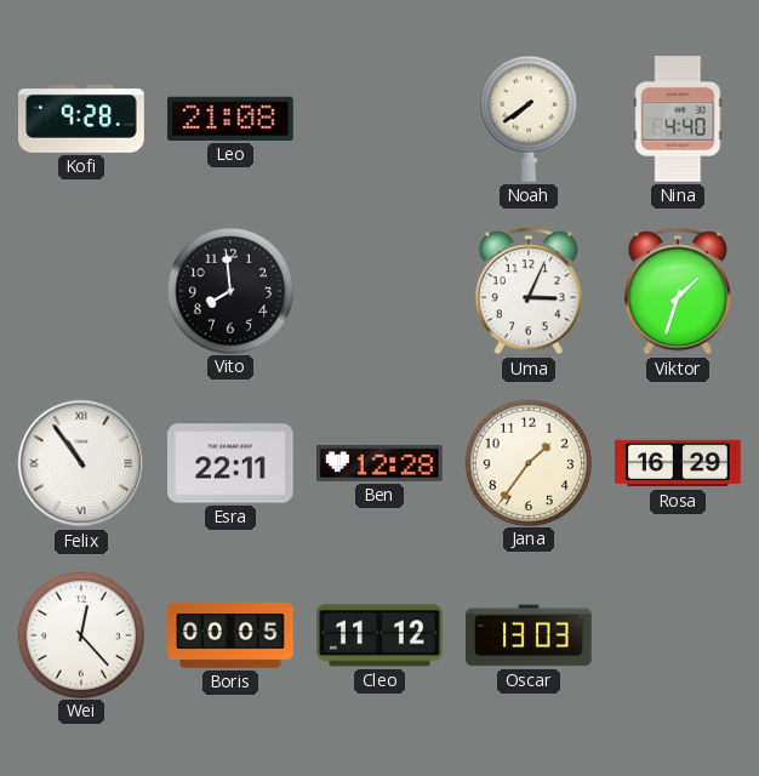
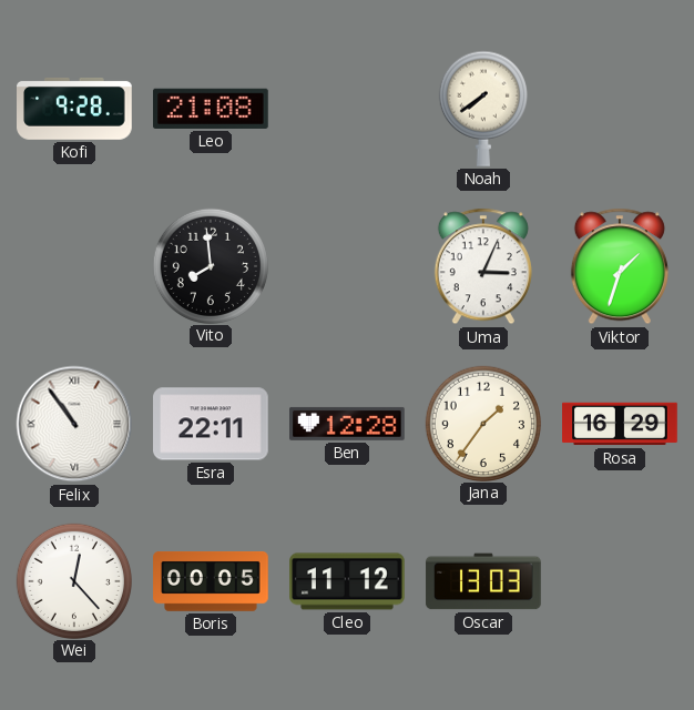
Nina: 4:40 -> none (678, 120)
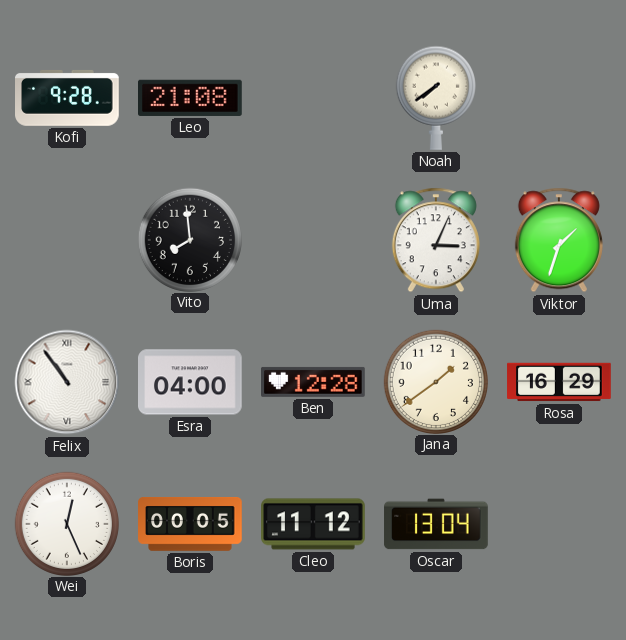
Esra: 22:11 -> 04:00 (191, 382)
Jana: 1:36 -> 1:39 (435, 381)
Wei: 12:23 -> 12:26 (66, 523)
Oscar: 13:03 -> 13:04 (436, 524)
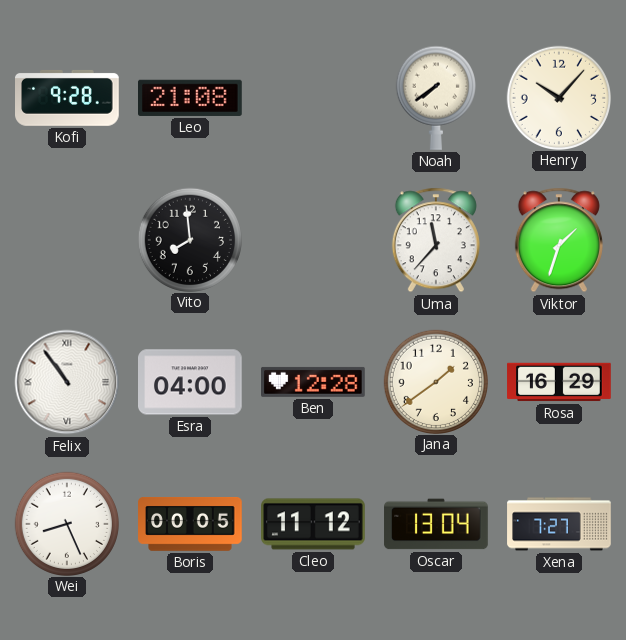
Henry: none -> 10:07 (558, 97)
Uma: 3:04 -> 11:37 (436, 240)
Wei: 12:26 -> 8:26 (66, 523)
Xena: none -> 7:27 (559, 524)
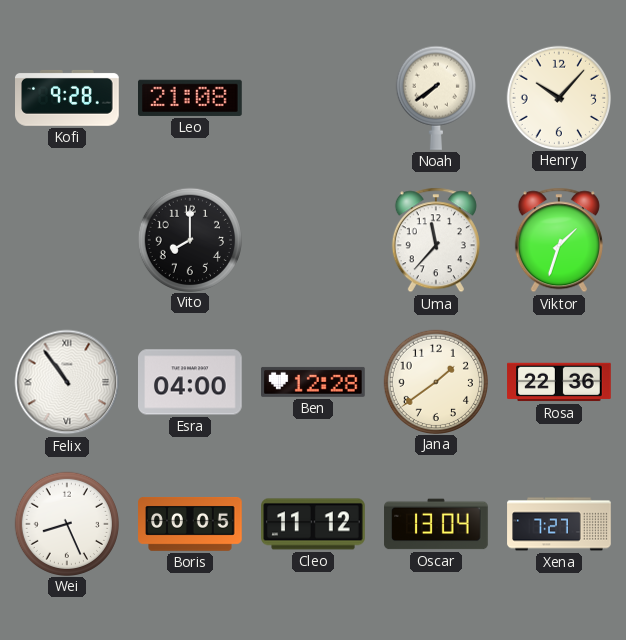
Vito: 7:59 -> 8:00 (189, 239)
Rosa: 16:29 -> 22:36 (559, 382)
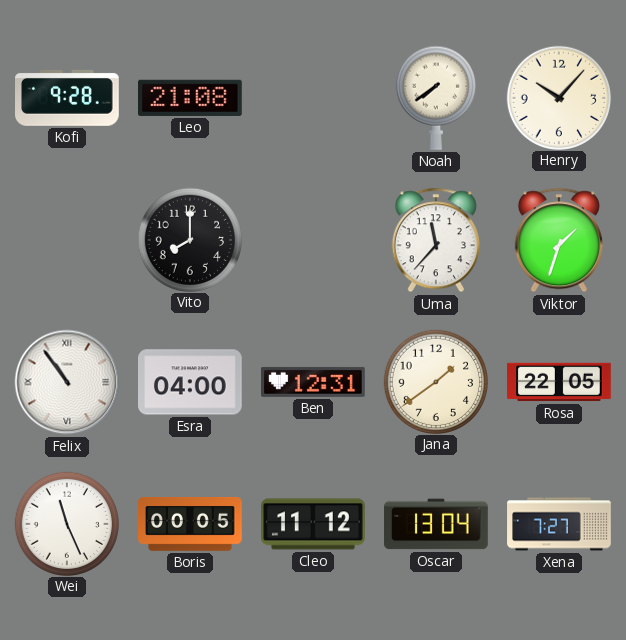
Ben: 12:28 -> 12:31 (314, 382)
Rosa: 22:36 -> 22:05 (559, 382)
Wei: 8:26 -> 11:26 (66, 523)
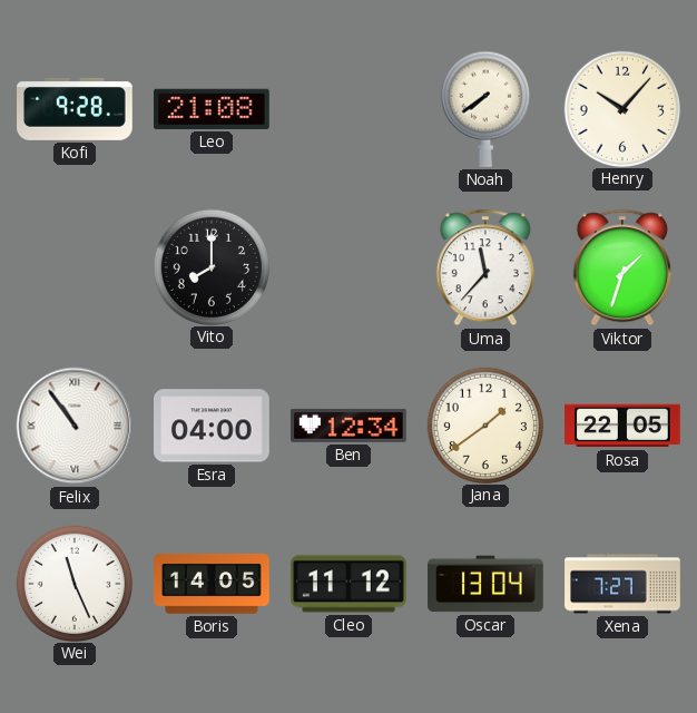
Ben: 12:31 -> 12:34 (350, 426)
Boris: 00:05 -> 14:05 (212, 585)
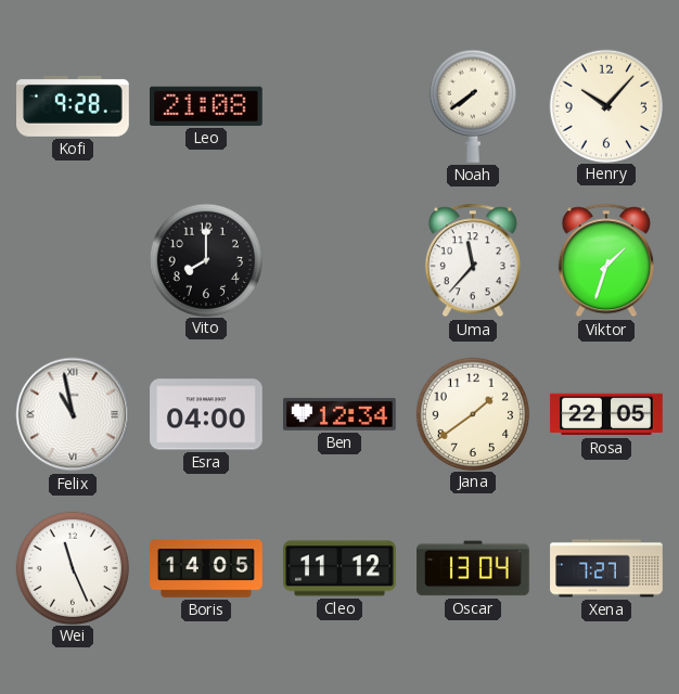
Felix: 10:54 -> 10:58 (73, 414)
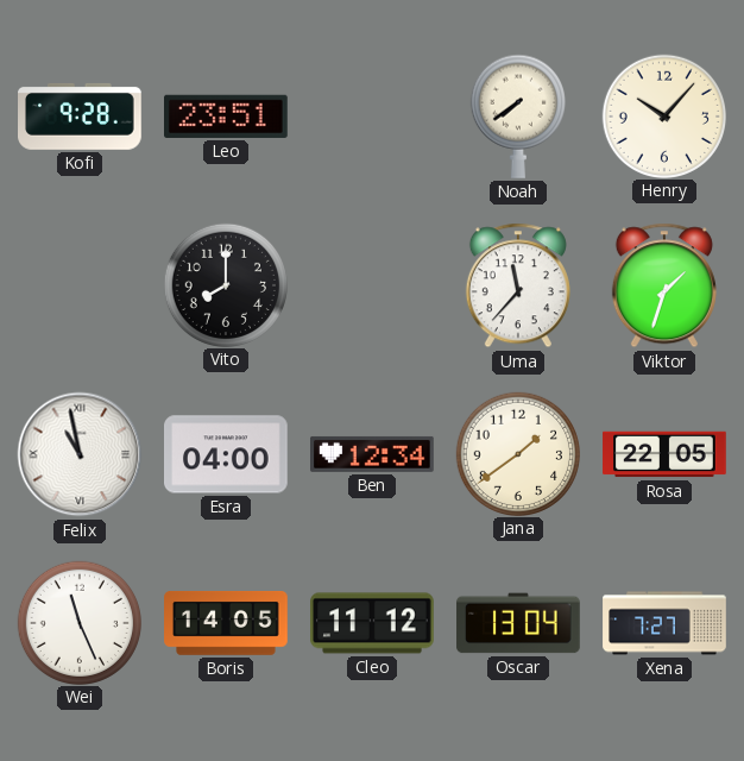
Leo: 21:08 -> 23:51 (227, 117)
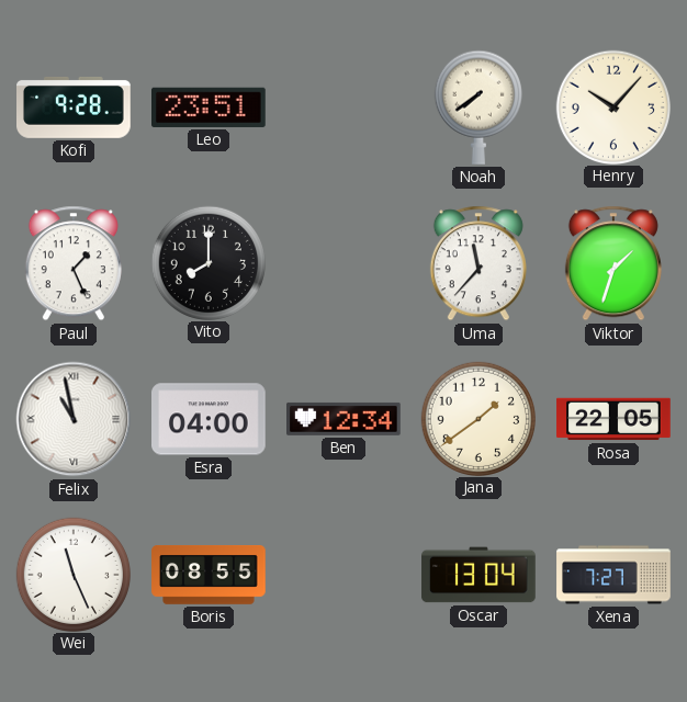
Paul: none -> 1:26 (74, 263)
Boris: 14:05 -> 08:55 (209, 576)
Cleo: 11:12 -> none (372, 623)
